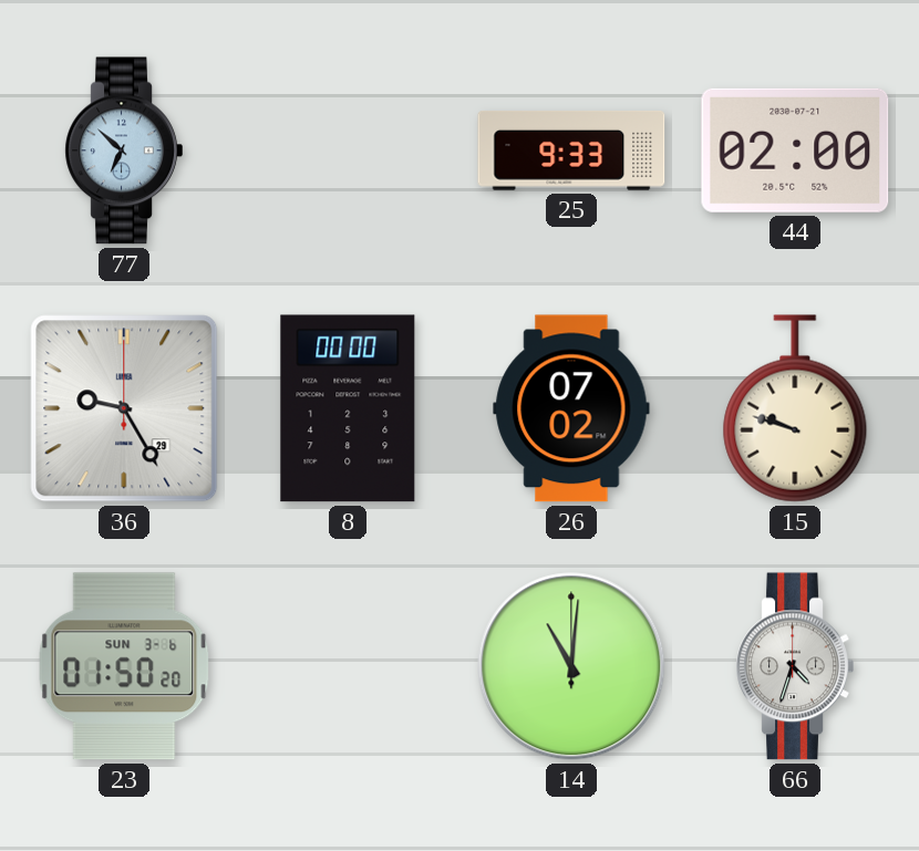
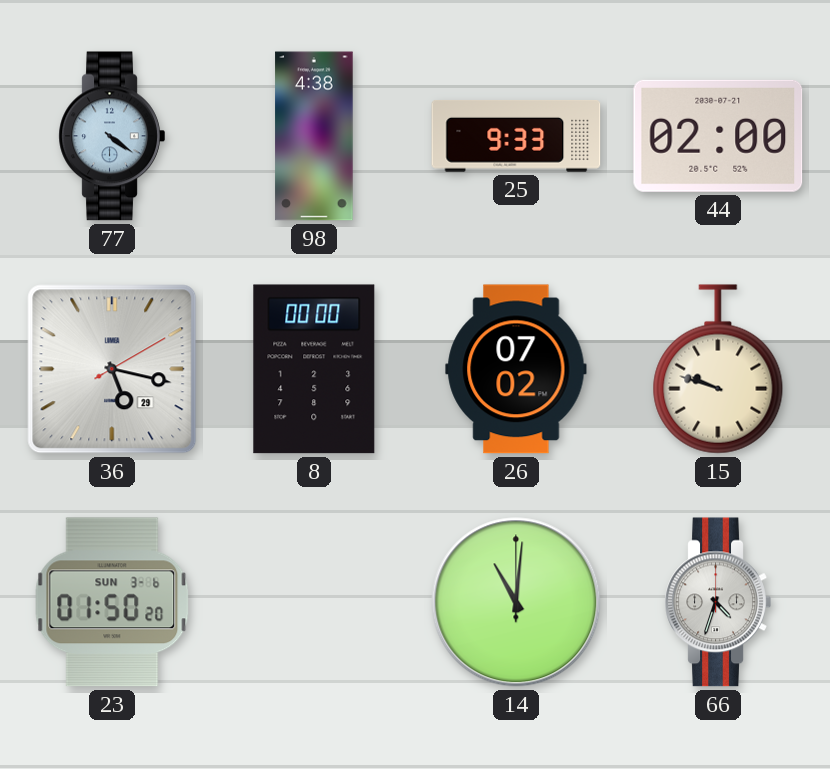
77: 6:52 -> 4:21 (112, 136)
98: none -> 4:38 (314, 136)
36: 9:25 -> 5:17 (112, 369)
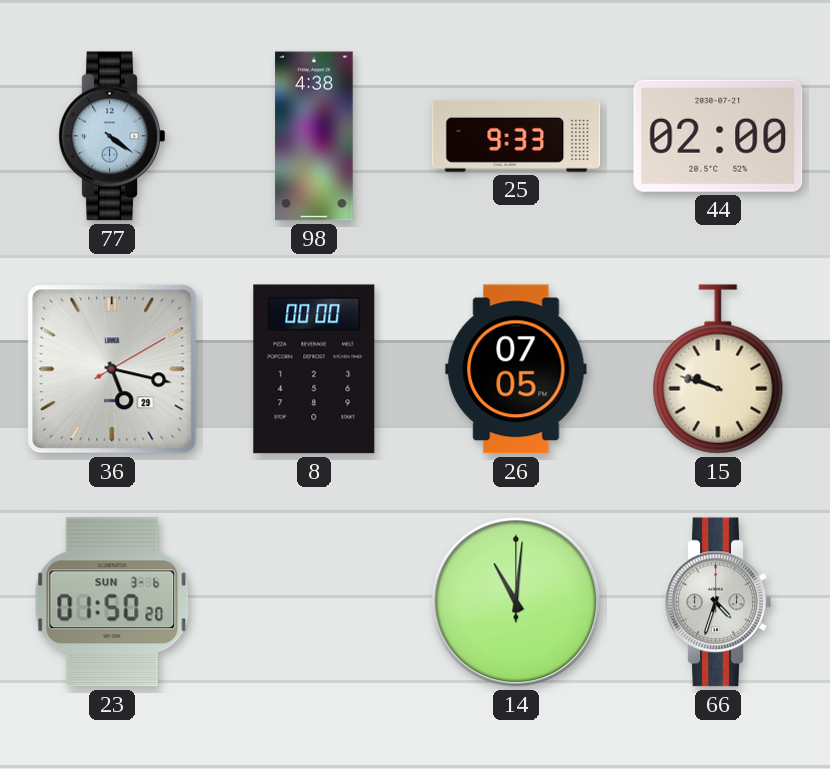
26: 07:02 -> 07:05 (516, 369)
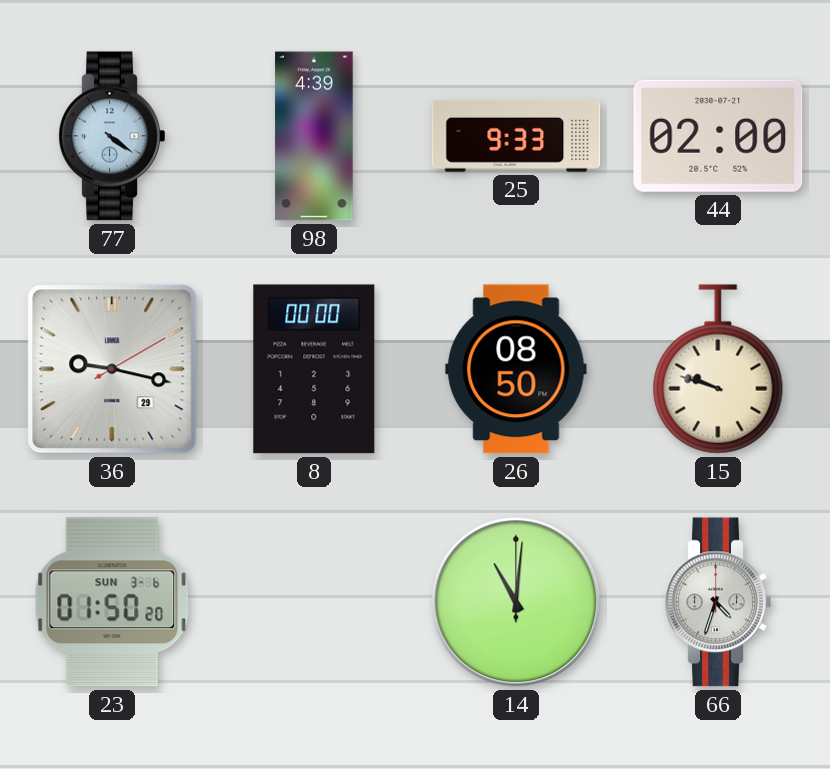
98: 4:38 -> 4:39 (314, 136)
36: 5:17 -> 9:17 (112, 369)
26: 07:05 -> 08:50 (516, 369)
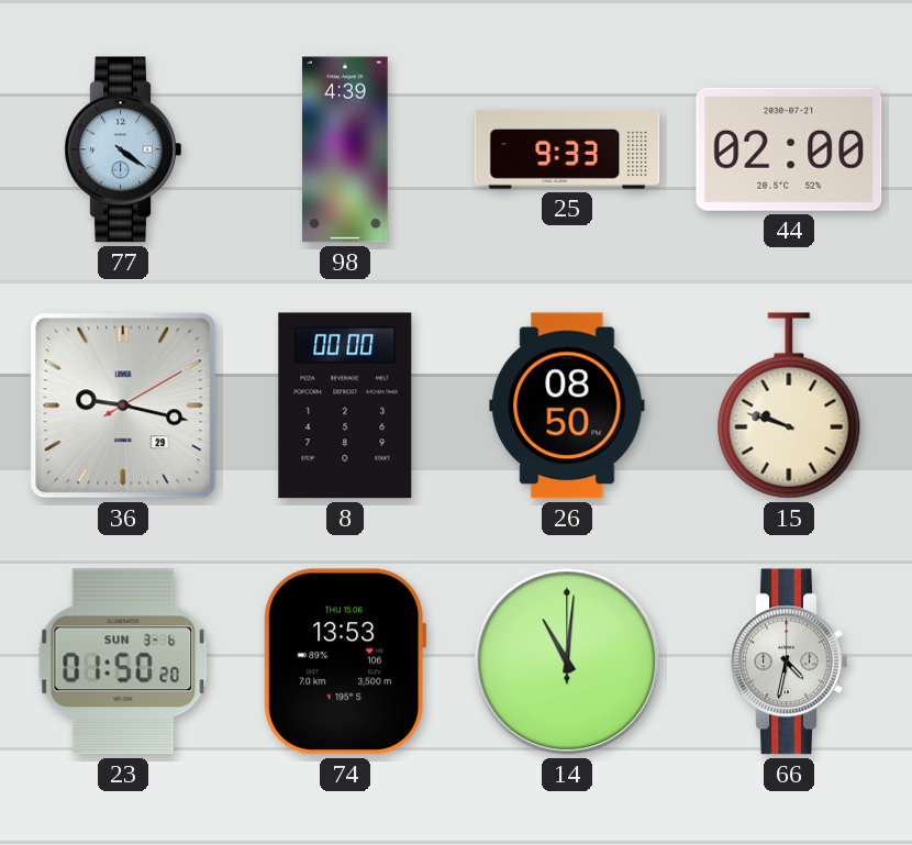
74: none -> 13:53 (345, 661)
66: 4:33 -> 4:32 (789, 661)
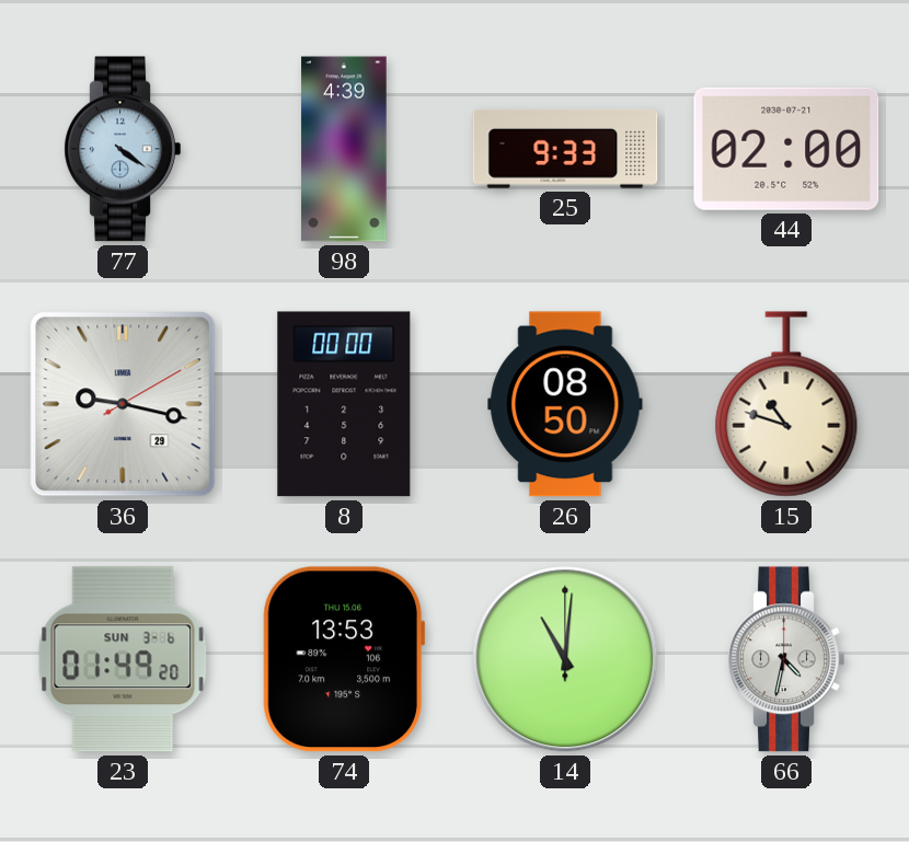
15: 9:48 -> 10:48 (786, 404)
23: 01:50 -> 01:49 (123, 659)
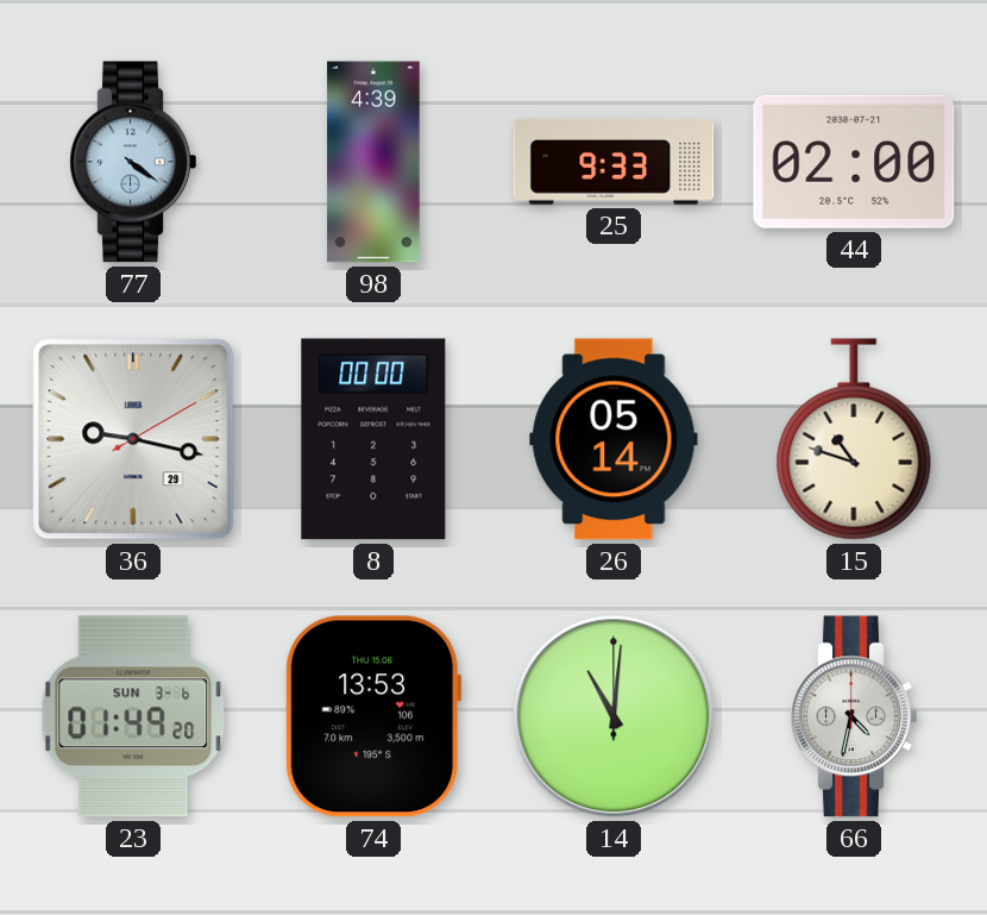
26: 08:50 -> 05:14 (614, 439)
